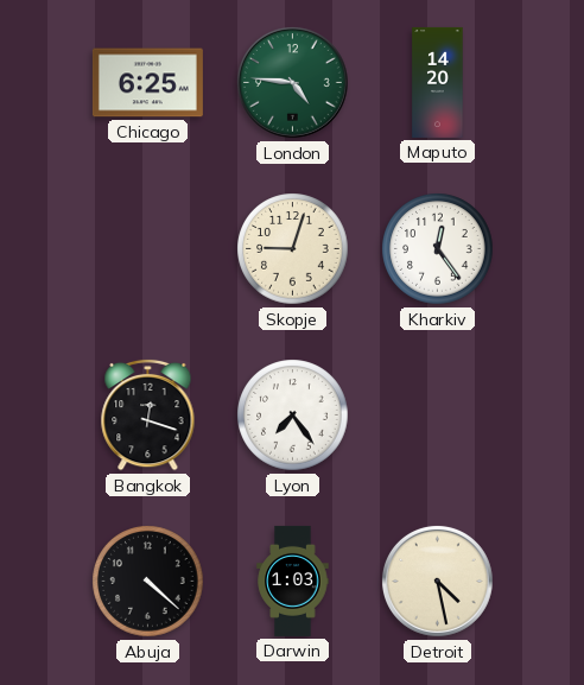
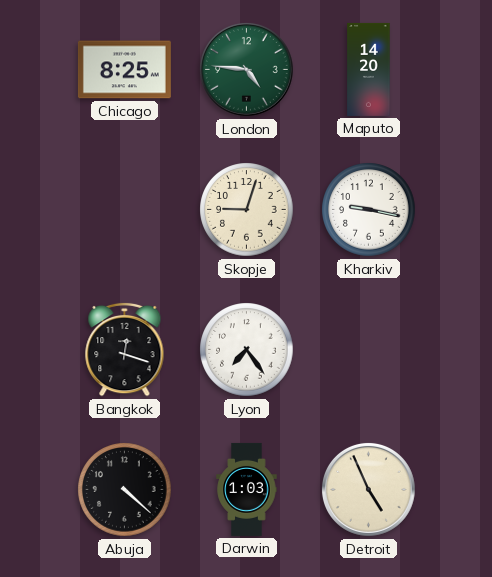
Chicago: 6:25 -> 8:25 (124, 70)
Kharkiv: 12:24 -> 9:17 (369, 210)
Detroit: 4:28 -> 4:56 (368, 489)
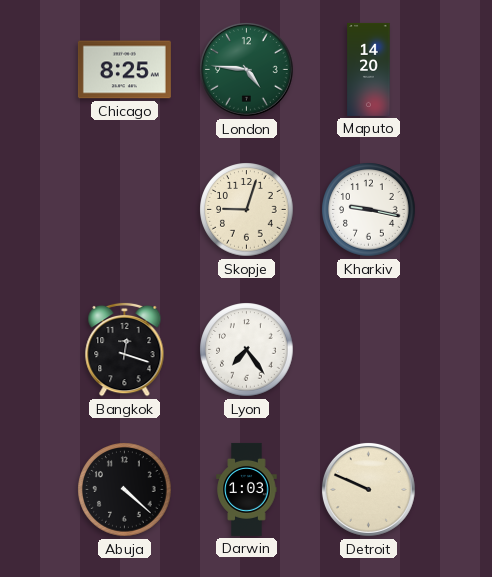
Detroit: 4:56 -> 9:49 (368, 489)
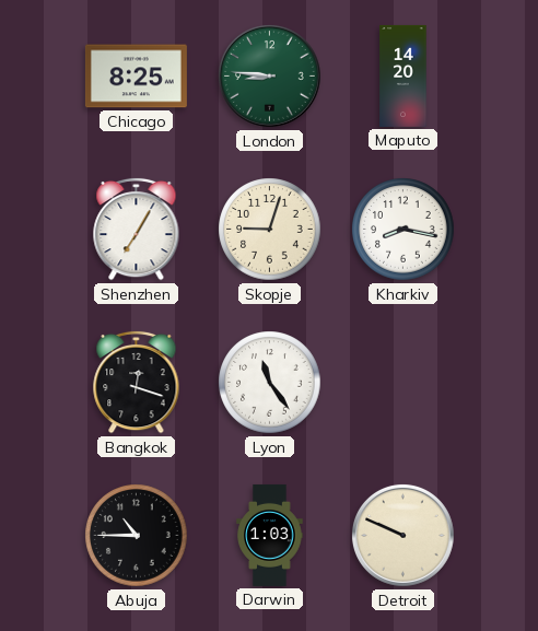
London: 4:46 -> 8:46 (269, 75)
Shenzhen: none -> 7:05 (137, 229)
Kharkiv: 9:17 -> 8:17 (403, 230)
Lyon: 7:24 -> 11:24 (270, 383)
Abuja: 4:22 -> 10:45 (137, 536)
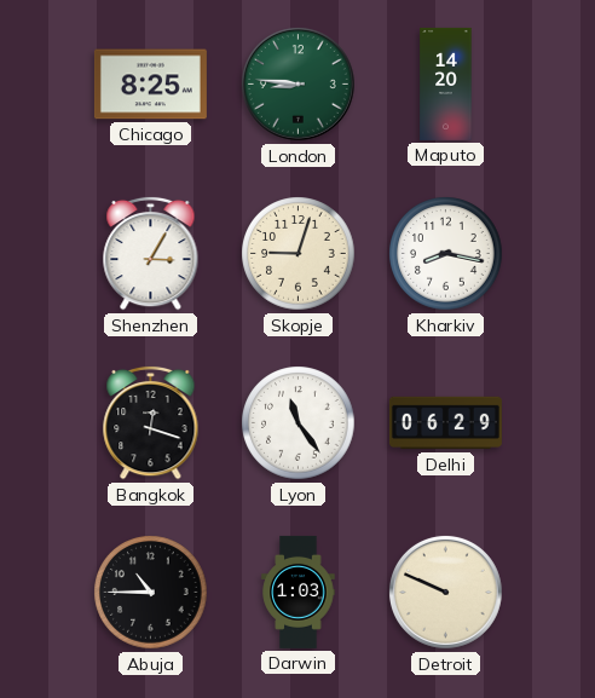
Shenzhen: 7:05 -> 3:05 (151, 253)
Delhi: none -> 06:29 (445, 423)
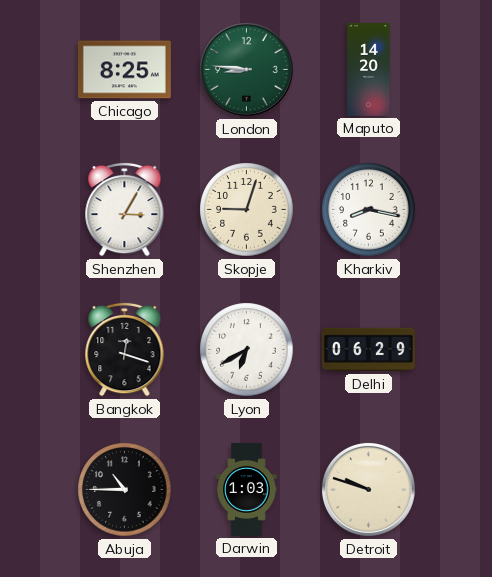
Lyon: 11:24 -> 6:40 (247, 350)
Detroit: 9:49 -> 9:48 (368, 489)
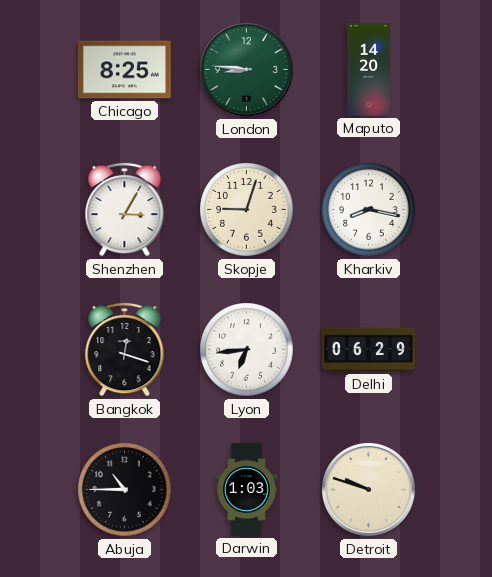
Lyon: 6:40 -> 6:44 (247, 350)
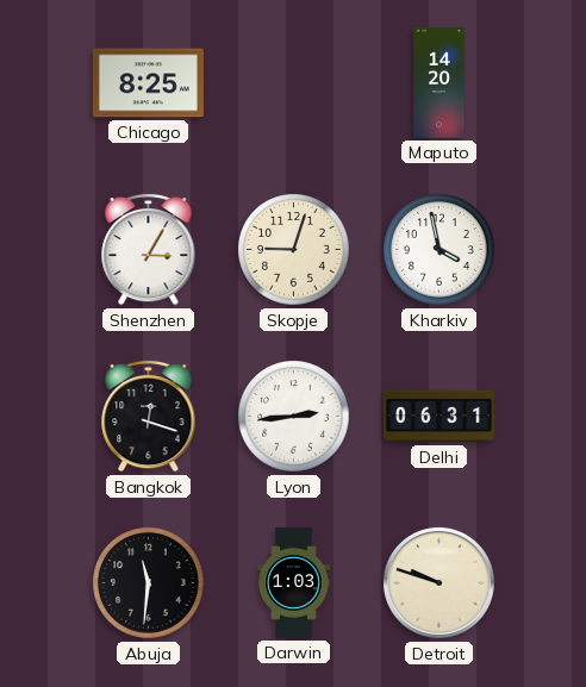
London: 8:46 -> none (246, 69)
Kharkiv: 8:17 -> 3:58 (440, 250)
Lyon: 6:44 -> 2:44 (294, 417)
Delhi: 06:29 -> 06:31 (438, 417)
Abuja: 10:45 -> 11:31 (149, 583)
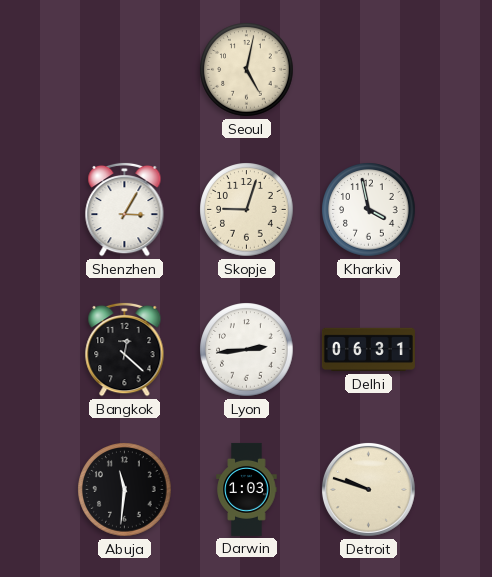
Chicago: 8:25 -> none (148, 83)
Seoul: none -> 5:02 (247, 70)
Maputo: 14:20 -> none (440, 82)
Bangkok: 12:18 -> 12:22 (125, 349)
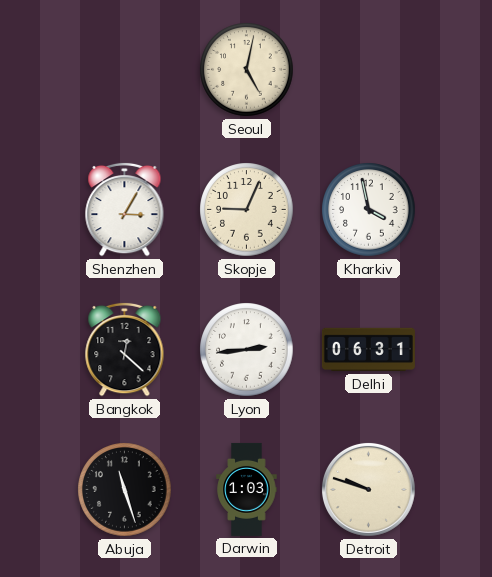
Skopje: 9:03 -> 9:04 (247, 210)
Abuja: 11:31 -> 11:27 (125, 490)
